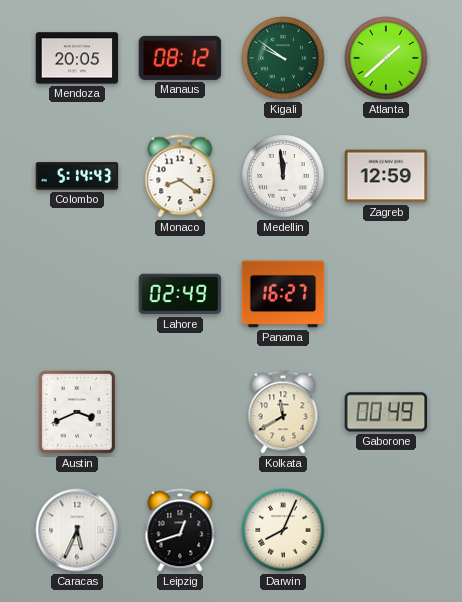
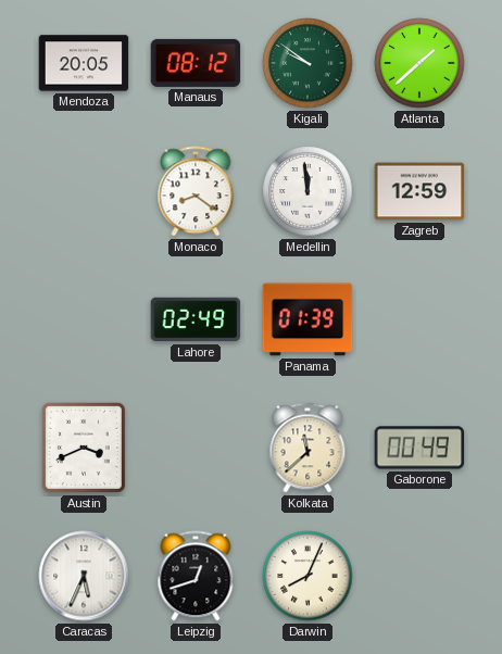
Colombo: 5:14 -> none (77, 176)
Panama: 16:27 -> 01:39 (308, 319)
Kolkata: 11:40 -> 11:38 (308, 448)
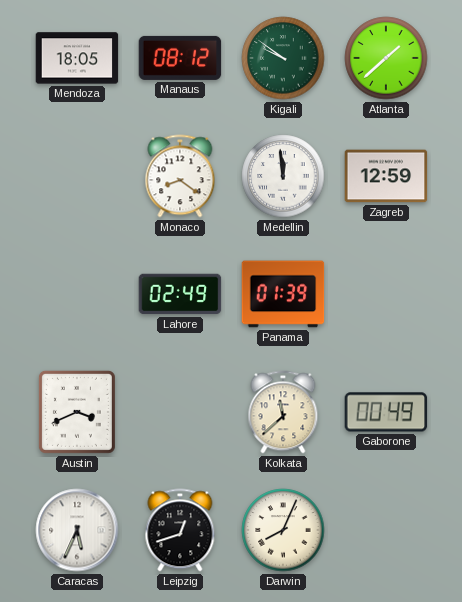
Mendoza: 20:05 -> 18:05 (77, 58)
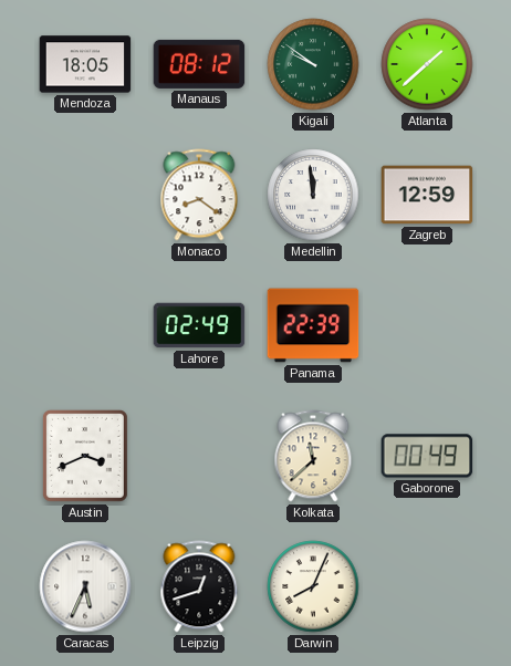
Panama: 01:39 -> 22:39 (313, 325)
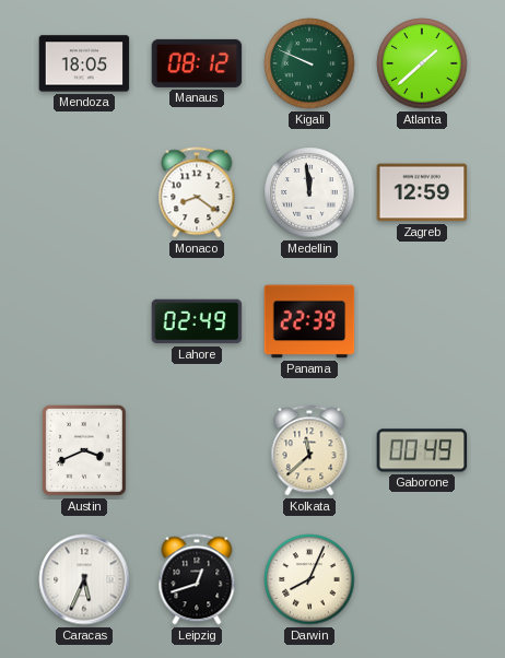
Kigali: 9:51 -> 9:49 (309, 63)
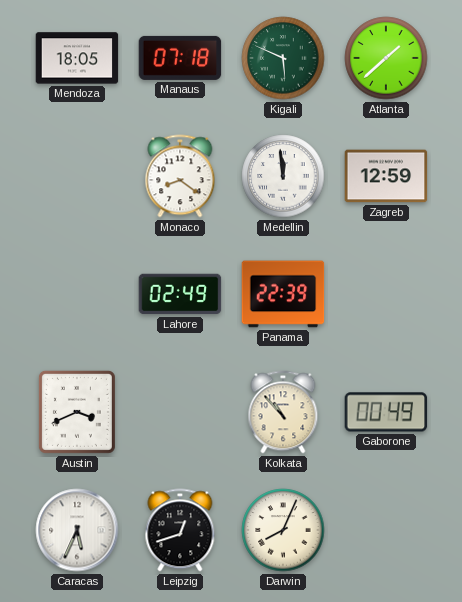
Manaus: 08:12 -> 07:18 (180, 58)
Kigali: 9:49 -> 5:49 (283, 58)
Kolkata: 11:38 -> 10:53 (283, 412)
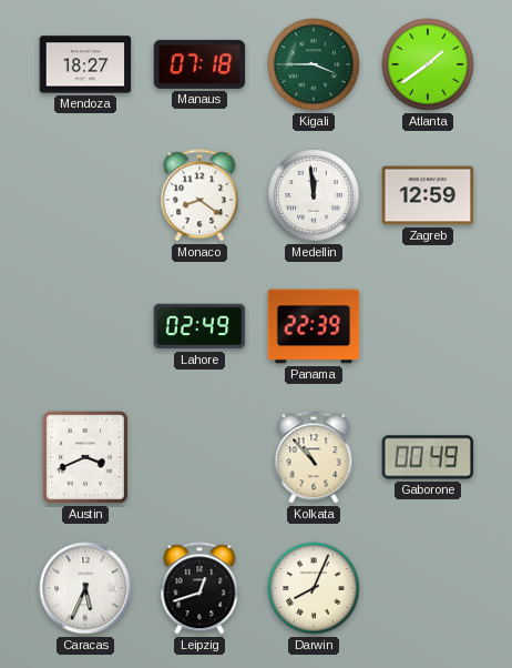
Mendoza: 18:05 -> 18:27 (85, 64)
Kigali: 5:49 -> 3:45 (314, 64)
Atlanta: 1:38 -> 1:39 (428, 64)
